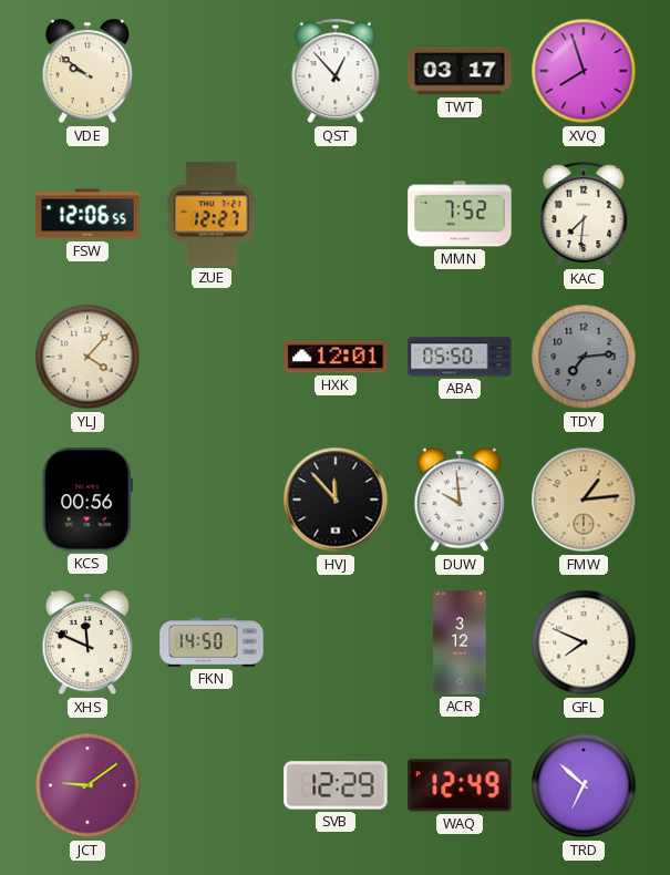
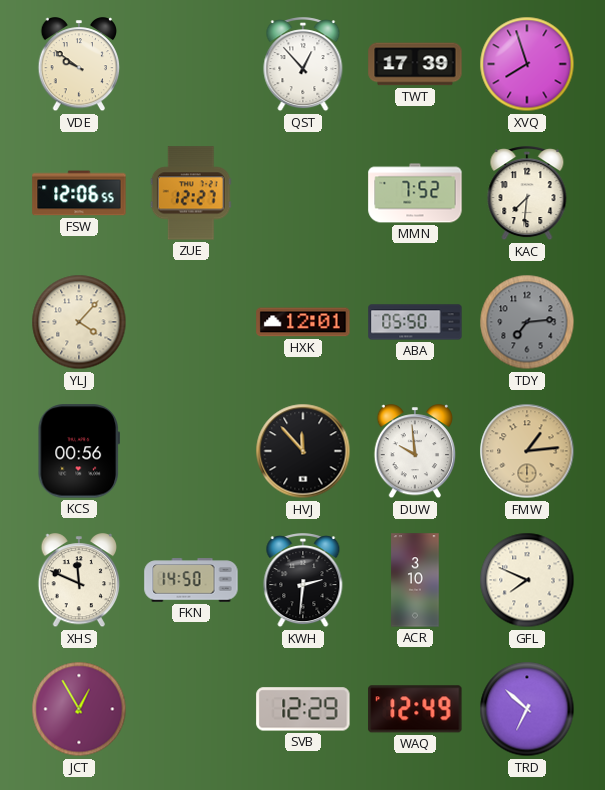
TWT: 03:17 -> 17:39 (415, 64)
KWH: none -> 2:31 (303, 581)
ACR: 3:12 -> 3:10 (415, 580)
JCT: 9:09 -> 12:55 (79, 709)
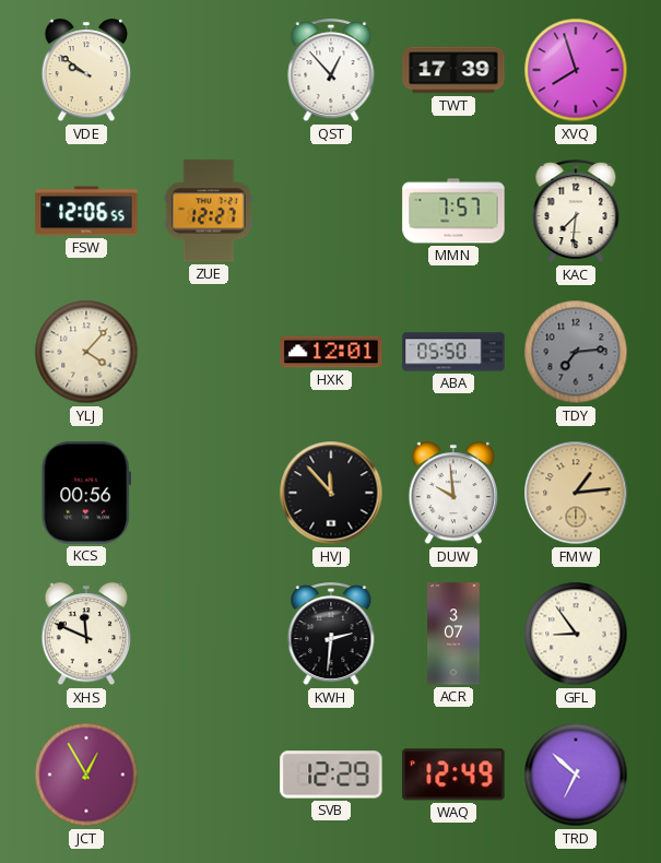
MMN: 7:52 -> 7:57 (453, 211)
FKN: 14:50 -> none (191, 580)
ACR: 3:10 -> 3:07 (453, 634)
GFL: 7:49 -> 8:54 (576, 634)
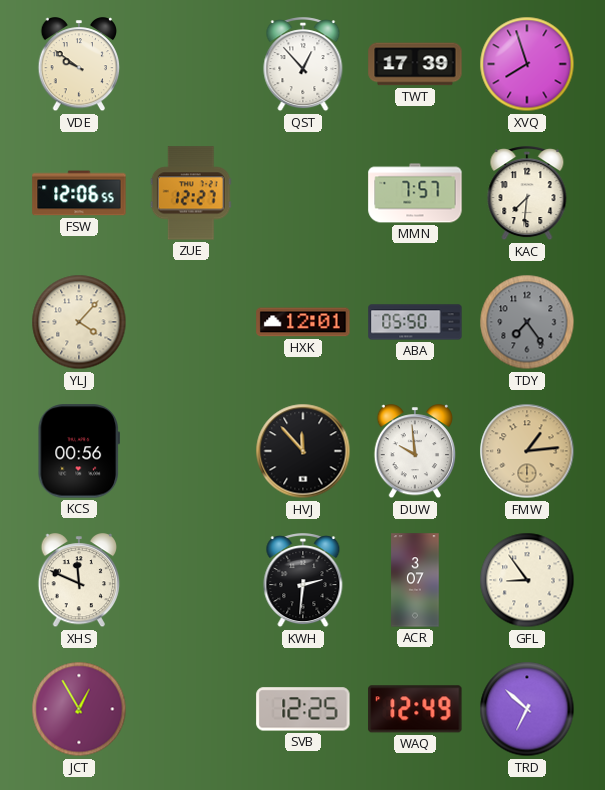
TDY: 7:14 -> 7:24 (527, 322)
SVB: 12:29 -> 12:25 (303, 709)
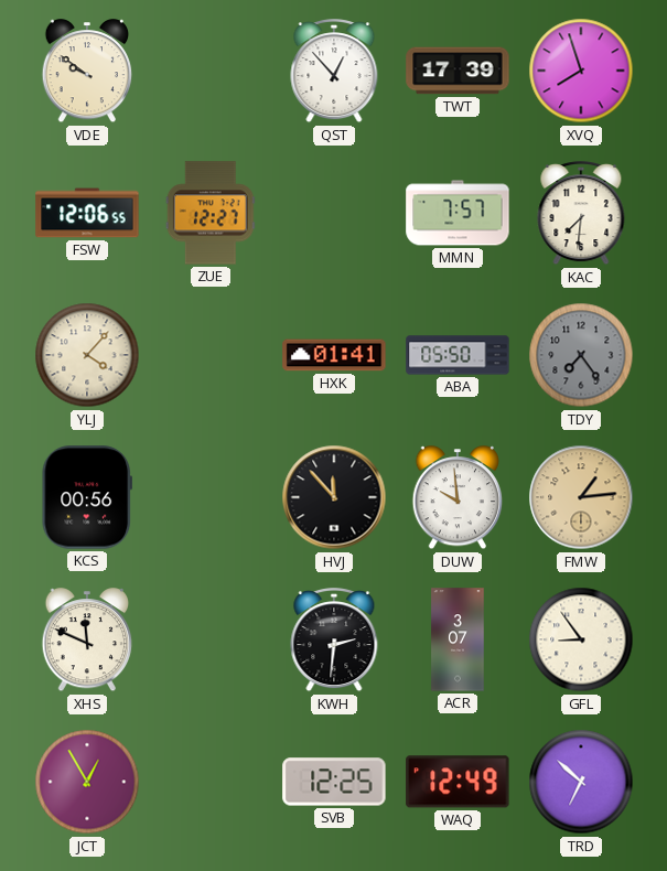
HXK: 12:01 -> 01:41 (334, 355)
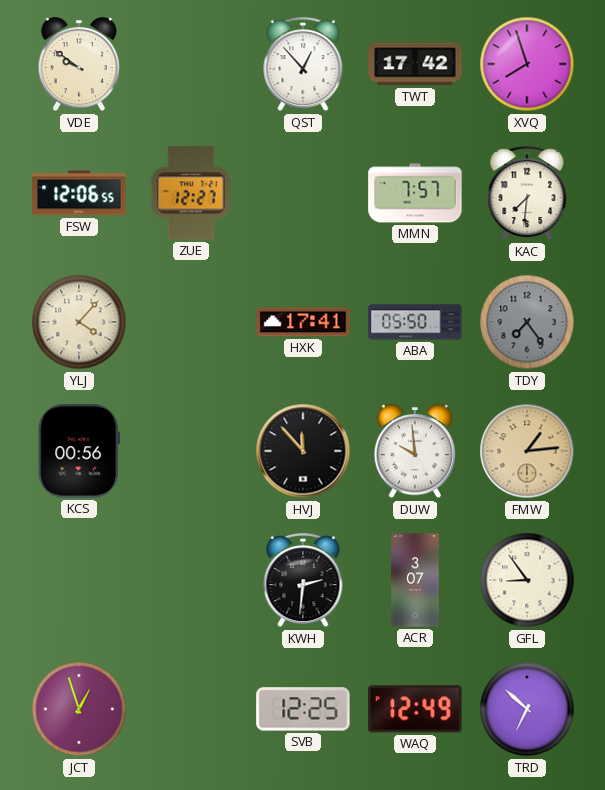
TWT: 17:39 -> 17:42 (415, 64)
HXK: 01:41 -> 17:41 (303, 322)
XHS: 11:49 -> none (87, 641)
JCT: 12:55 -> 12:57 (79, 709)
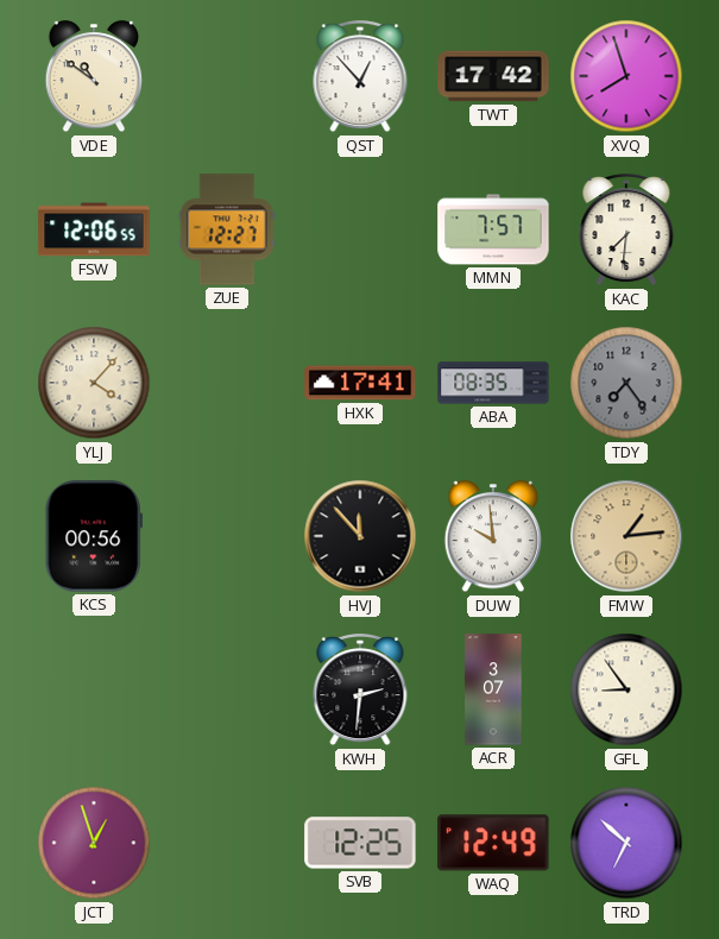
VDE: 9:51 -> 10:51 (94, 77)
ABA: 05:50 -> 08:35 (493, 383)
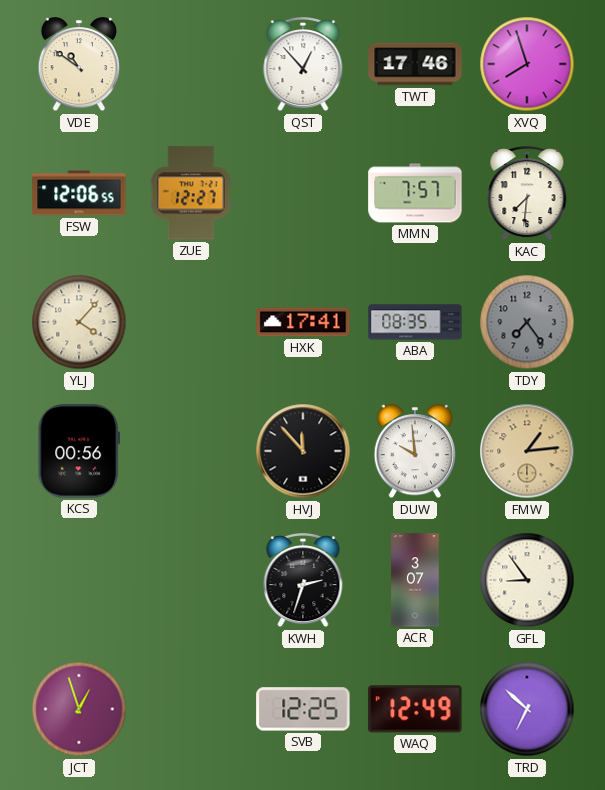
TWT: 17:42 -> 17:46 (415, 64)
KWH: 2:31 -> 2:33 (303, 581)
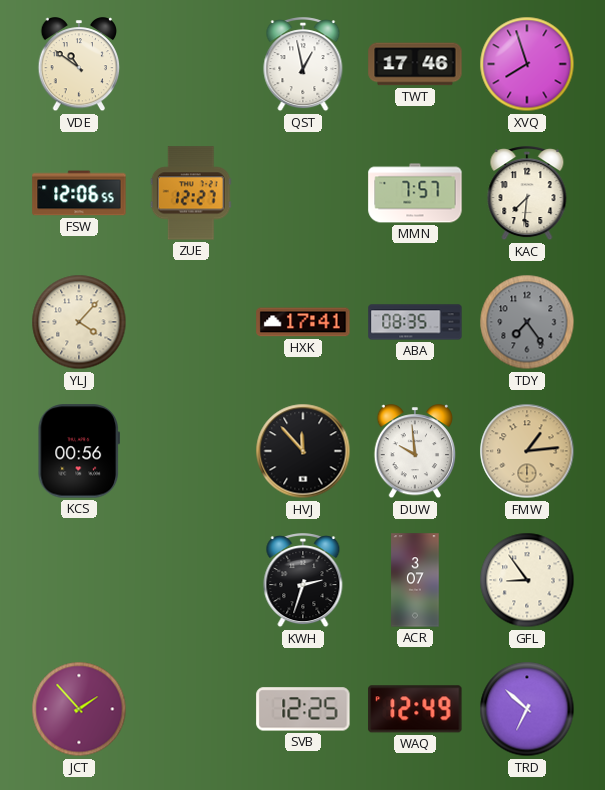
QST: 12:53 -> 12:58 (303, 65)
JCT: 12:57 -> 1:53 (79, 709)
